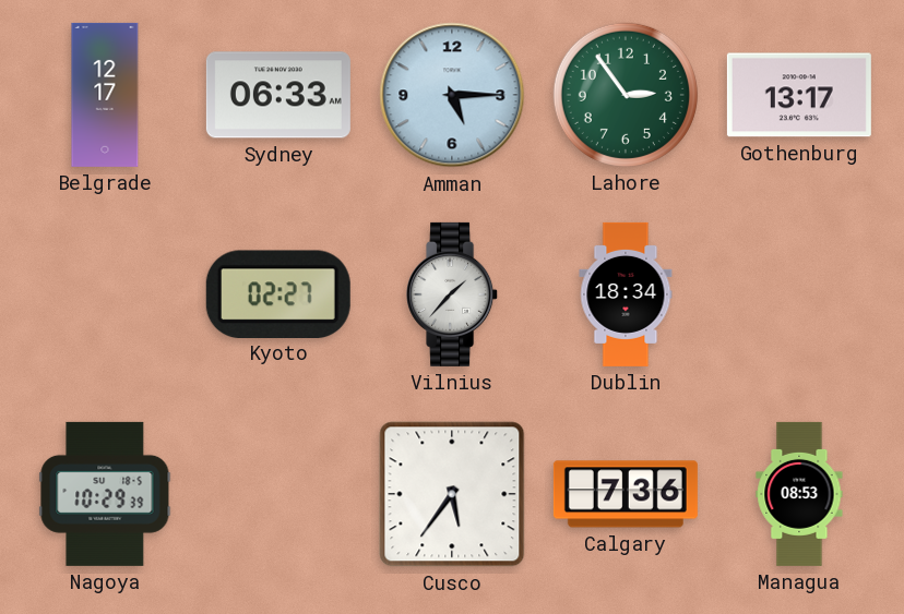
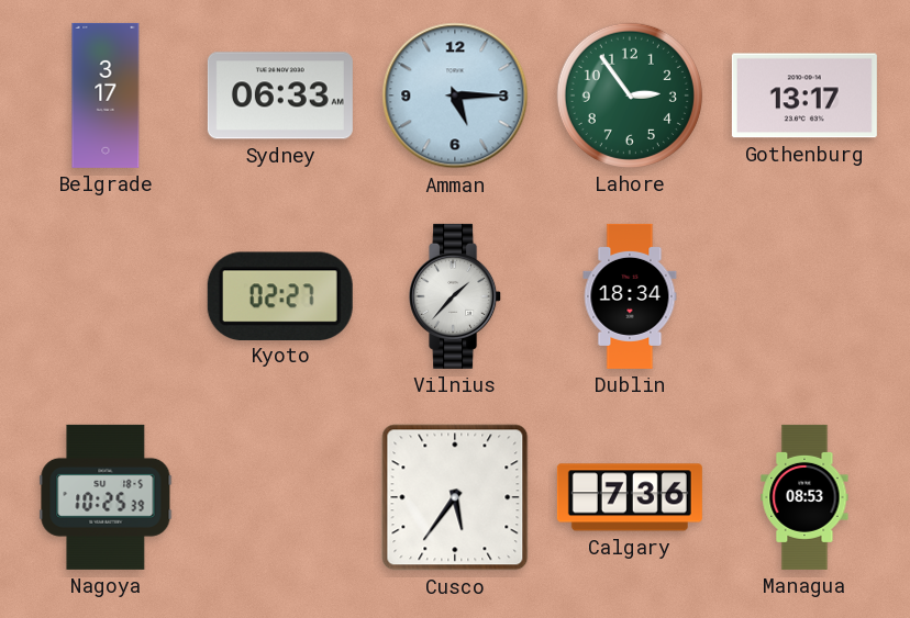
Belgrade: 12:17 -> 3:17 (106, 95)
Nagoya: 10:29 -> 10:25 (106, 497)
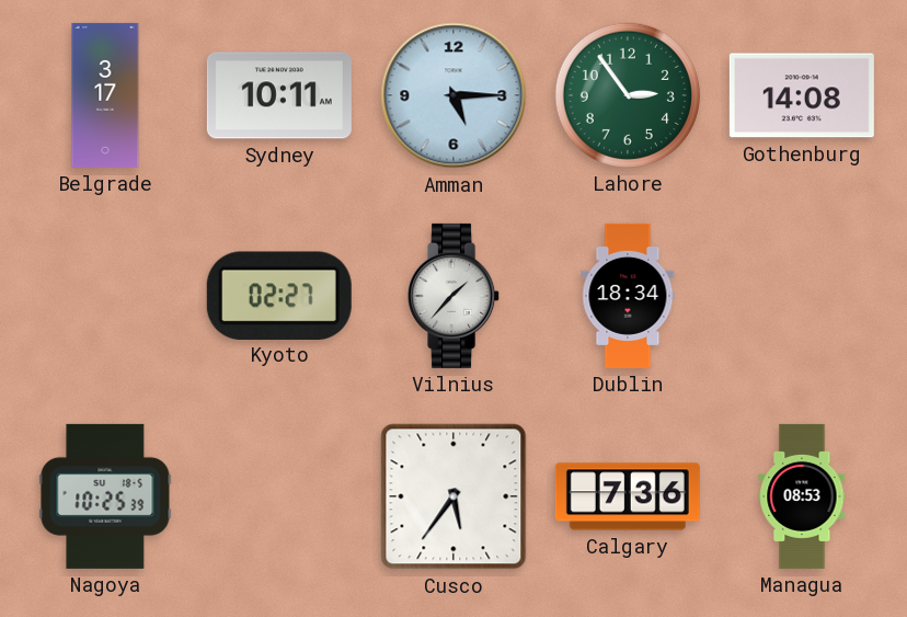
Sydney: 06:33 -> 10:11 (279, 95)
Gothenburg: 13:17 -> 14:08 (802, 95)
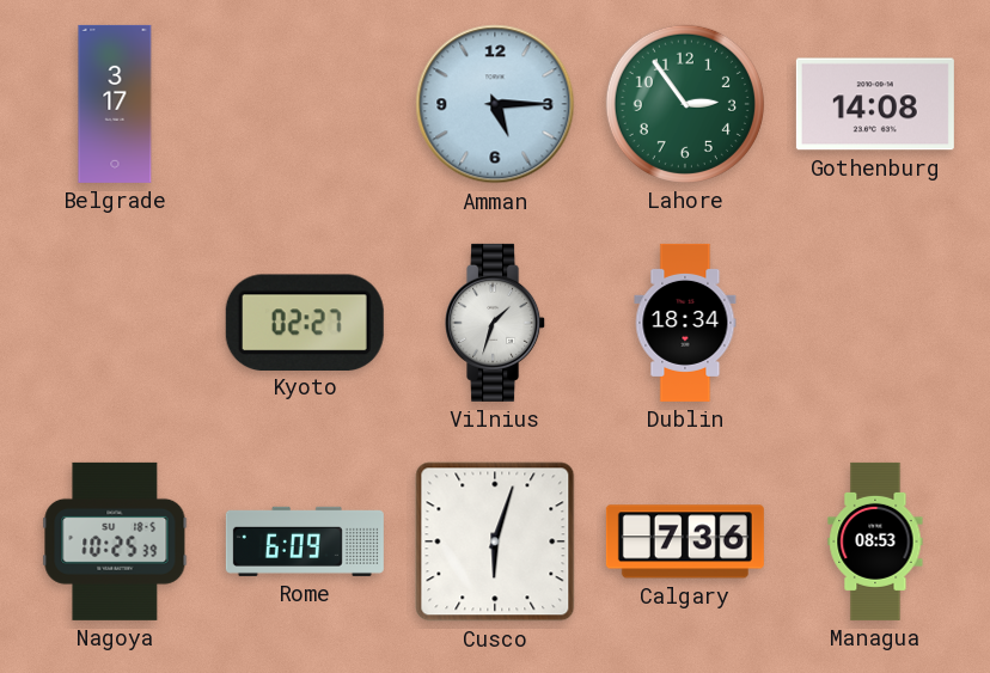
Sydney: 10:11 -> none (279, 95)
Vilnius: 1:37 -> 1:33 (496, 323)
Rome: none -> 6:09 (305, 542)
Cusco: 5:36 -> 6:03 (495, 542)
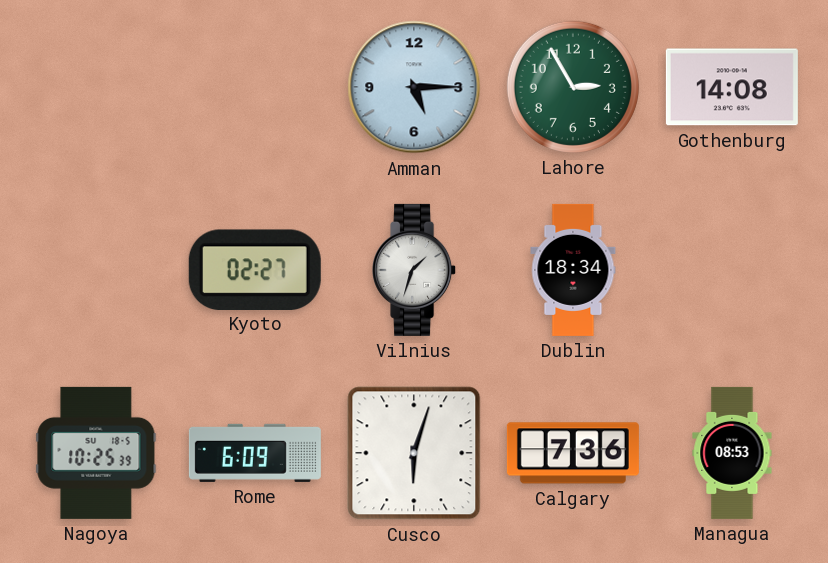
Belgrade: 3:17 -> none (115, 104)
Lahore: 2:54 -> 2:55 (573, 87)
